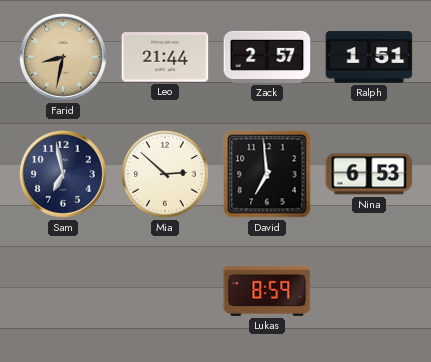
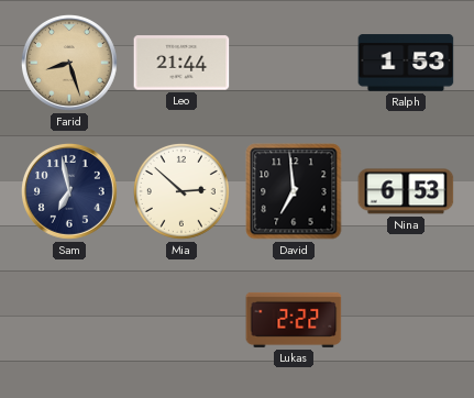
Farid: 8:32 -> 8:27 (69, 63)
Zack: 2:57 -> none (267, 57)
Ralph: 1:51 -> 1:53 (406, 63)
Lukas: 8:59 -> 2:22 (294, 320)
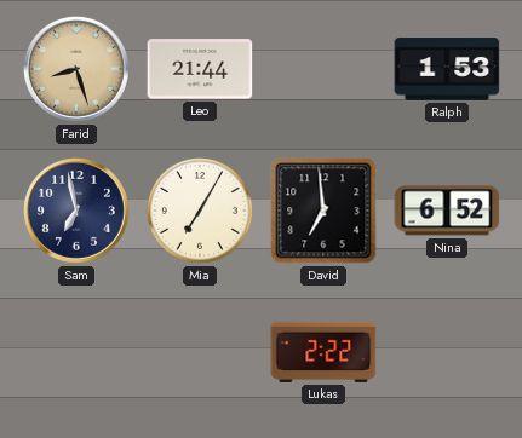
Mia: 2:52 -> 7:05 (200, 211)
Nina: 6:53 -> 6:52 (447, 211)
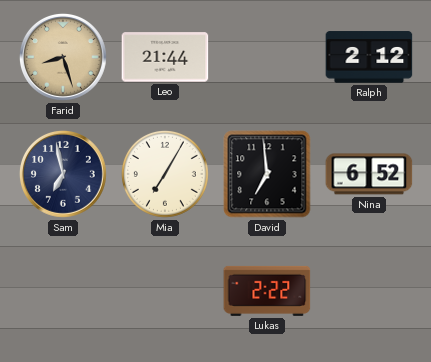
Ralph: 1:53 -> 2:12 (369, 57)
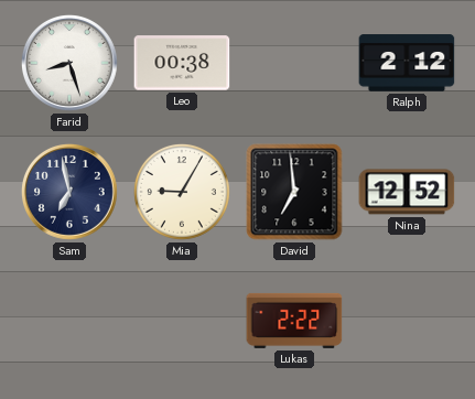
Farid dial: champagne -> white (69, 63)
Leo: 21:44 -> 00:38 (182, 63)
Mia: 7:05 -> 9:05 (182, 192)
Nina: 6:52 -> 12:52 (407, 192)
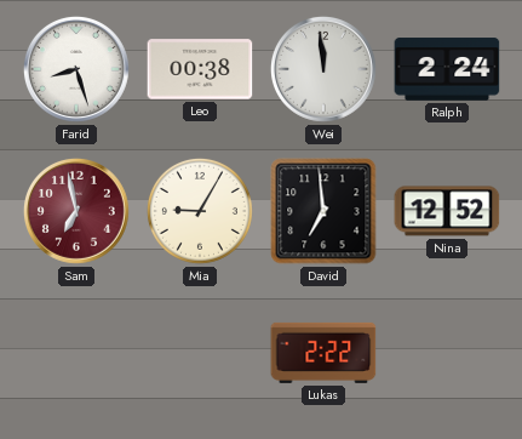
Wei: none -> 11:59 (323, 69)
Ralph: 2:12 -> 2:24 (447, 69)
Sam dial: navy -> burgundy (76, 211)
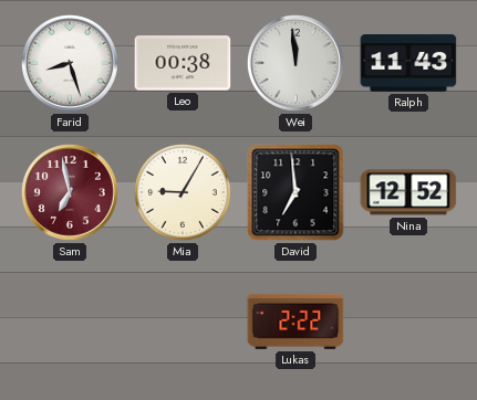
Ralph: 2:24 -> 11:43 (408, 63)
